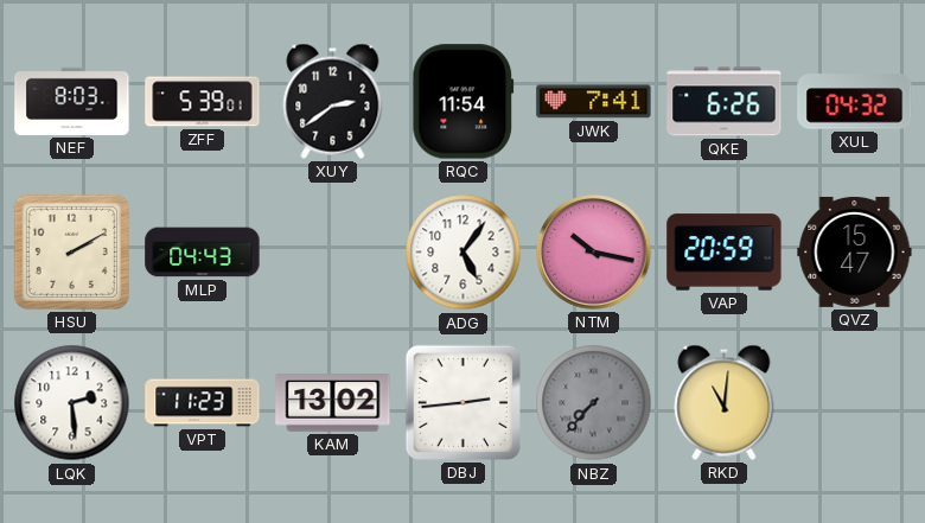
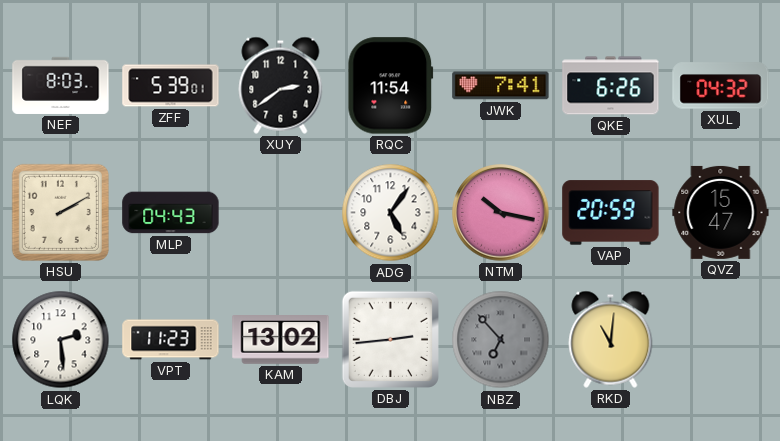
NBZ: 7:37 -> 6:53 (501, 340)
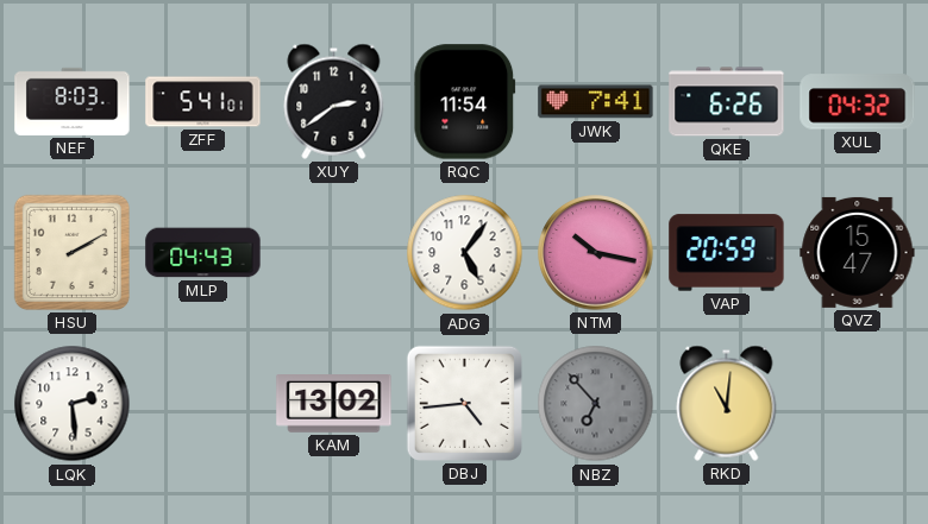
ZFF: 5:39 -> 5:41 (203, 102)
VPT: 11:23 -> none (171, 340)
DBJ: 2:44 -> 4:44 (464, 403)
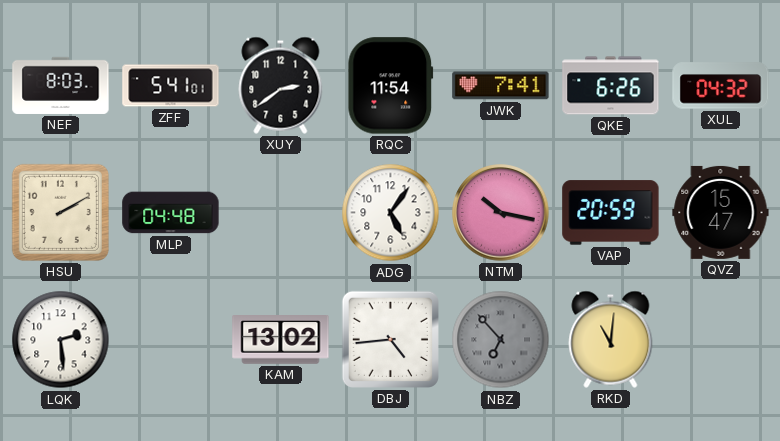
MLP: 04:43 -> 04:48 (171, 213)
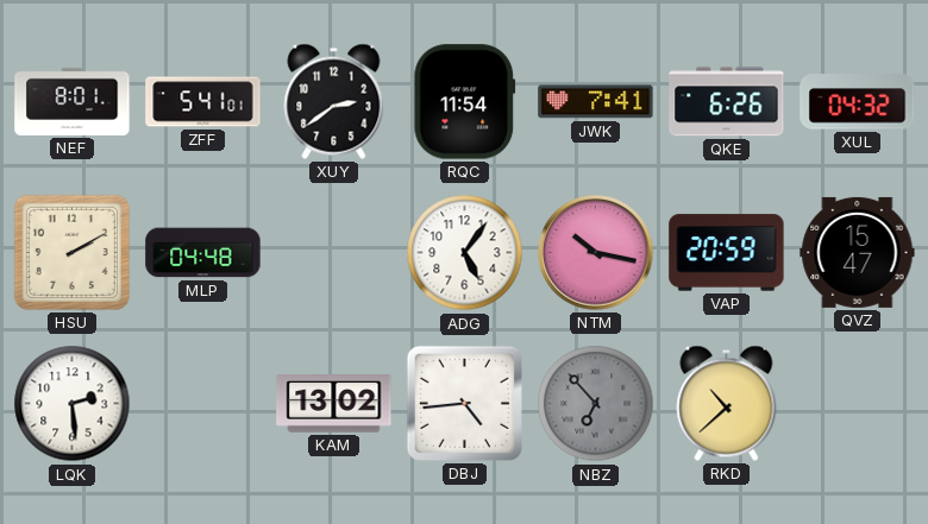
NEF: 8:03 -> 8:01 (73, 101)
RKD: 11:01 -> 10:38 (727, 403)
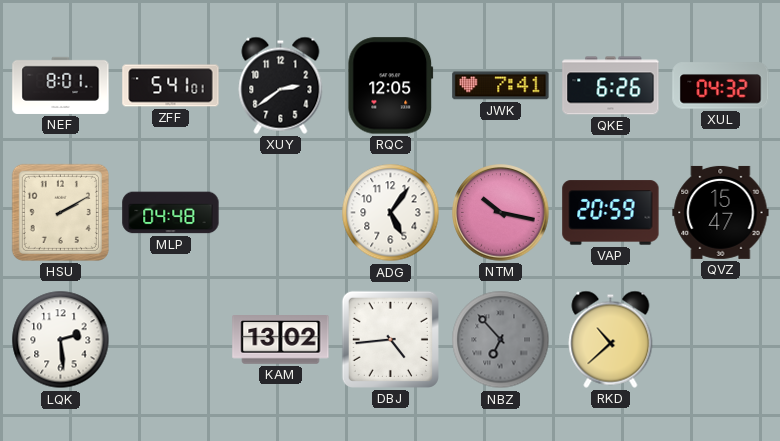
RQC: 11:54 -> 12:05 (391, 86)
